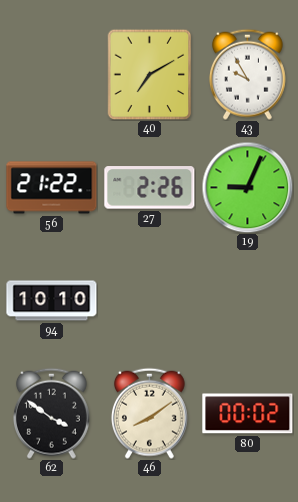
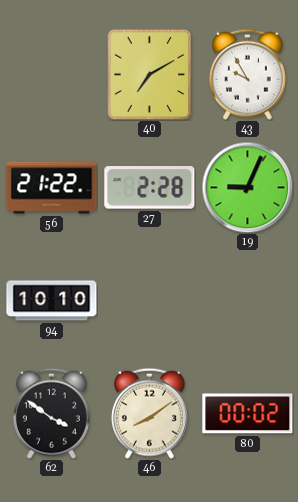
27: 2:26 -> 2:28 (150, 188)
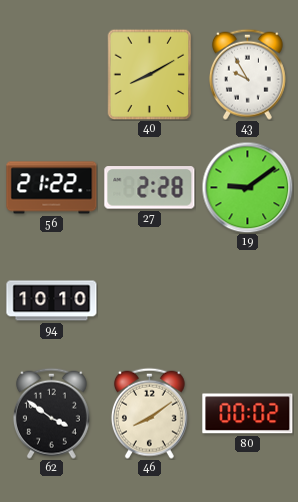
40: 7:10 -> 8:10 (150, 74)
19: 9:04 -> 9:09 (247, 187)
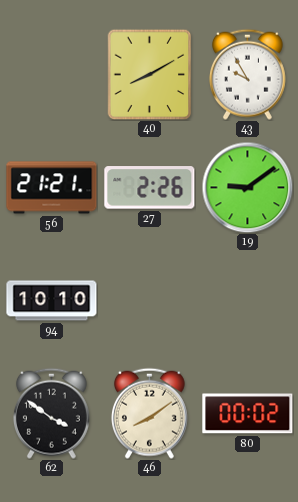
56: 21:22 -> 21:21 (52, 188)
27: 2:28 -> 2:26 (150, 188)
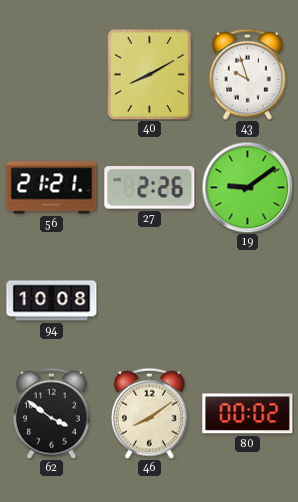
43: 9:55 -> 9:57 (247, 74)
94: 10:10 -> 10:08 (52, 301)
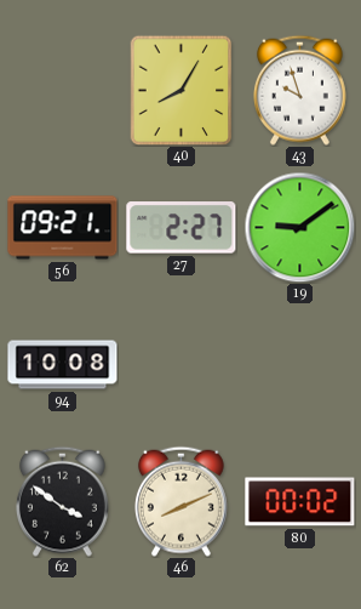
40: 8:10 -> 8:05 (182, 90)
56: 21:21 -> 09:21 (63, 228)
27: 2:26 -> 2:27 (182, 228)
46: 8:09 -> 8:11 (180, 501)
